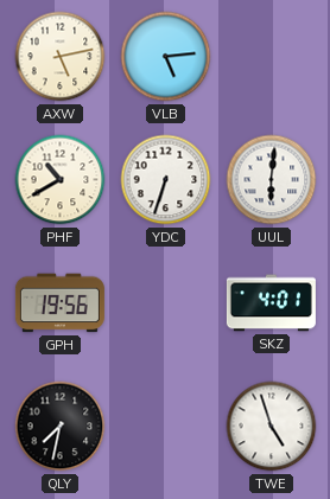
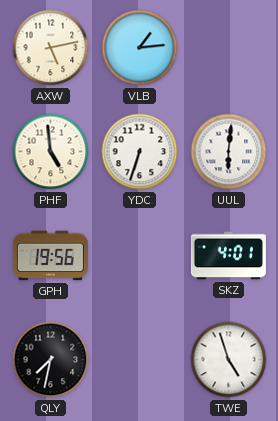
VLB: 5:14 -> 1:14 (140, 48)
PHF: 10:40 -> 4:59 (51, 152)
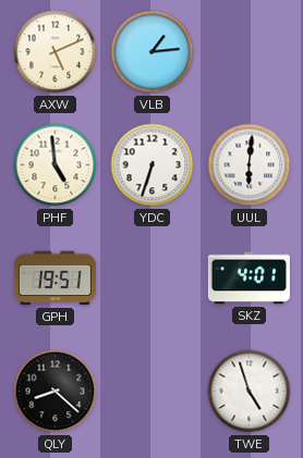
AXW: 5:13 -> 5:11 (56, 52)
GPH: 19:56 -> 19:51 (54, 278)
QLY: 7:32 -> 8:22 (56, 392)
